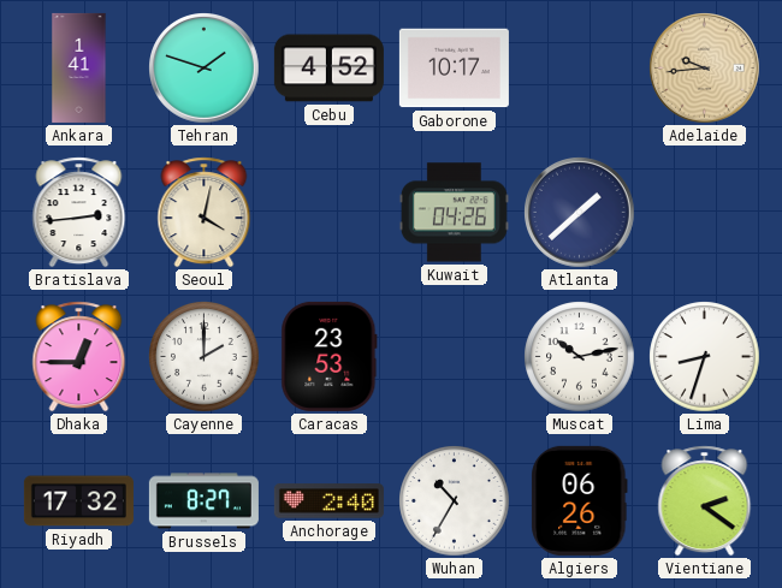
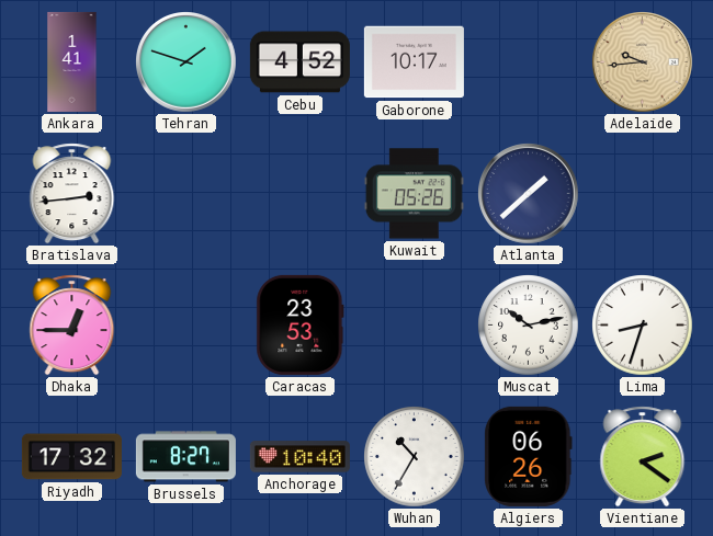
Seoul: 4:02 -> none (205, 213)
Kuwait: 04:26 -> 05:26 (414, 194)
Cayenne: 2:00 -> none (205, 357)
Anchorage: 2:40 -> 10:40 (299, 457)
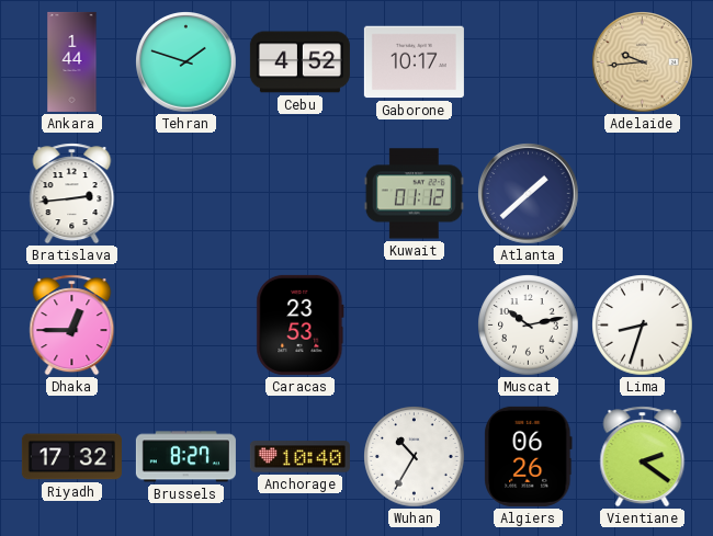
Ankara: 1:41 -> 1:44 (72, 61)
Kuwait: 05:26 -> 01:12 (414, 194)
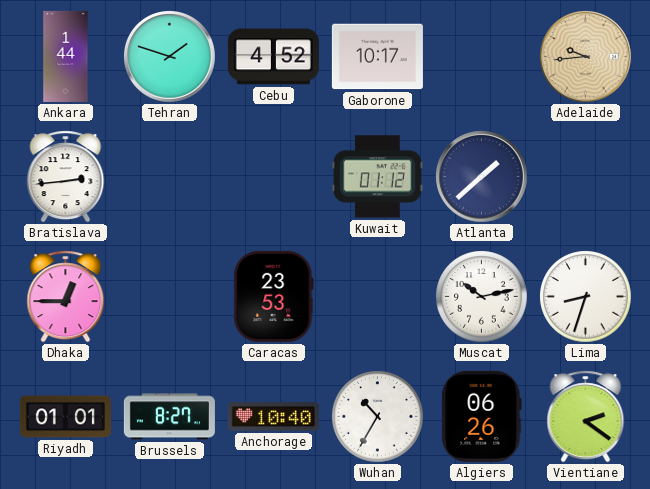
Riyadh: 17:32 -> 01:01 (65, 417)
